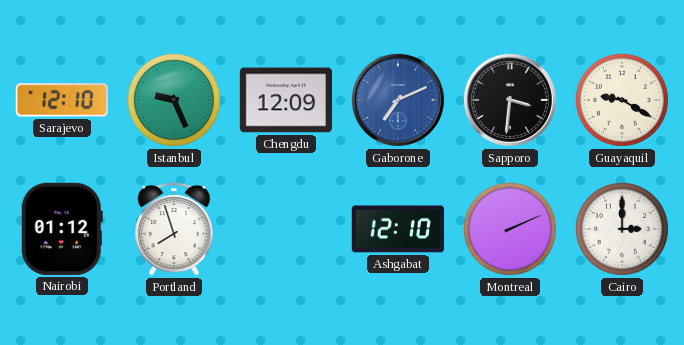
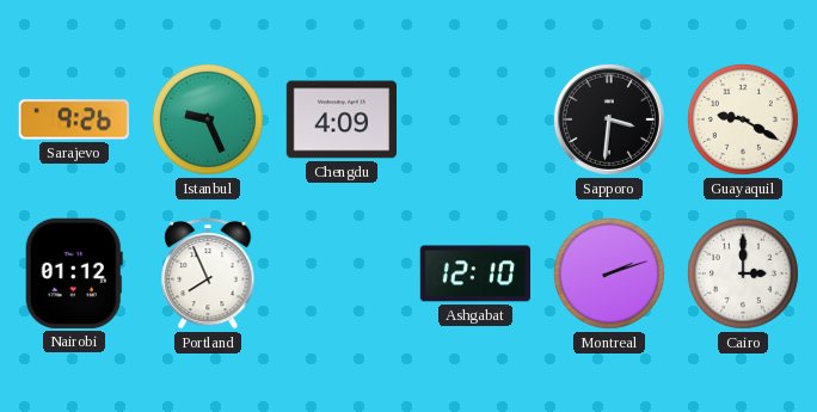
Sarajevo: 12:10 -> 9:26 (74, 119)
Chengdu: 12:09 -> 4:09 (340, 119)
Gaborone: 7:11 -> none (398, 100)
Portland: 7:57 -> 7:56 (208, 273)
Montreal: 2:11 -> 2:12 (609, 273)
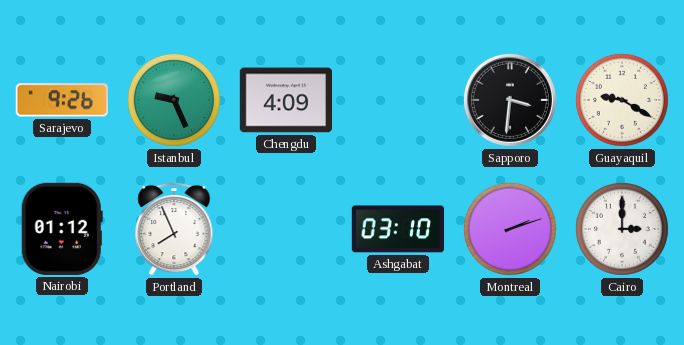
Ashgabat: 12:10 -> 03:10 (397, 229)
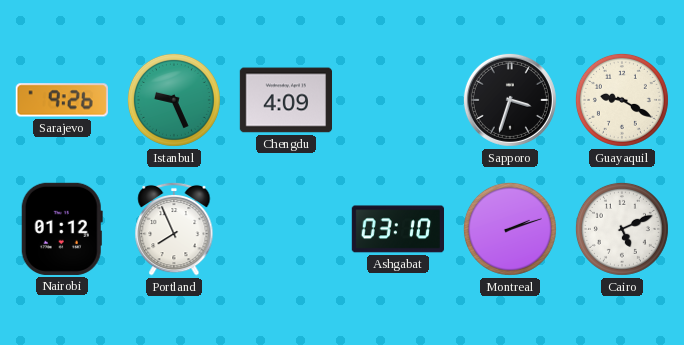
Sapporo: 3:31 -> 3:33 (510, 100)
Cairo: 3:00 -> 5:11 (622, 229)
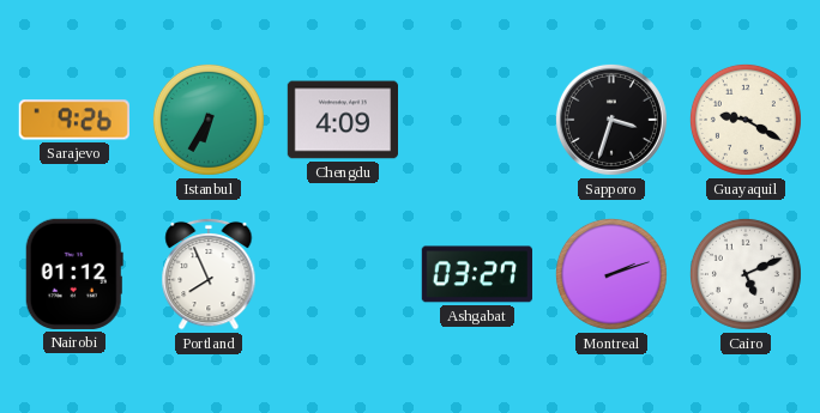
Istanbul: 9:26 -> 6:35 (209, 120)
Ashgabat: 03:10 -> 03:27 (476, 274)
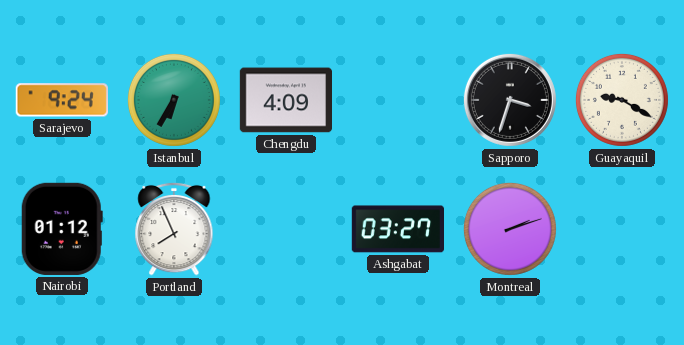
Sarajevo: 9:26 -> 9:24 (62, 100)
Cairo: 5:11 -> none (746, 274)
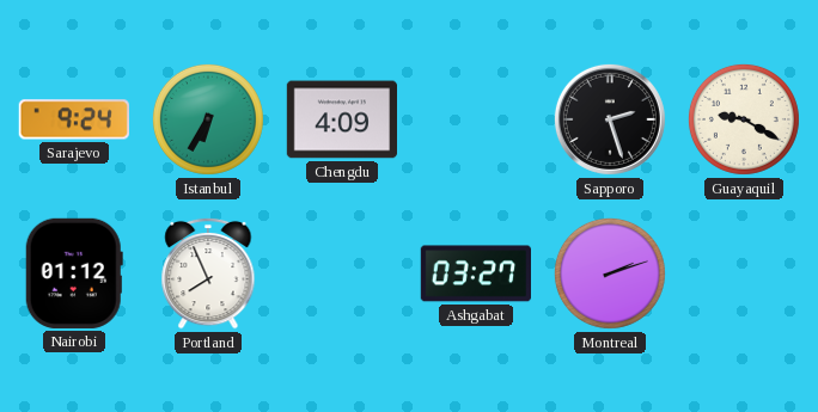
Sapporo: 3:33 -> 2:27 (610, 119)
